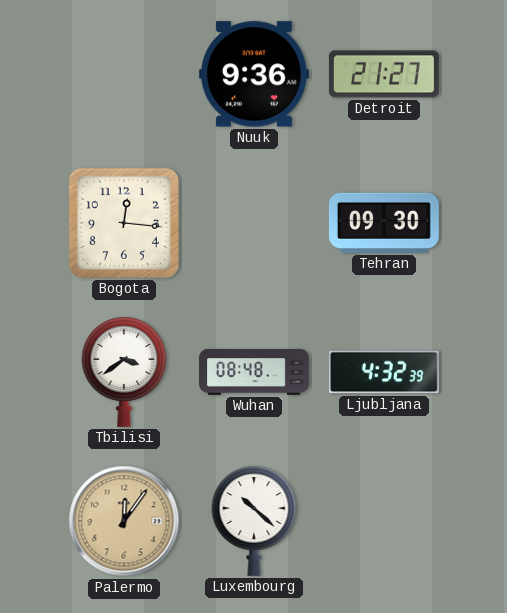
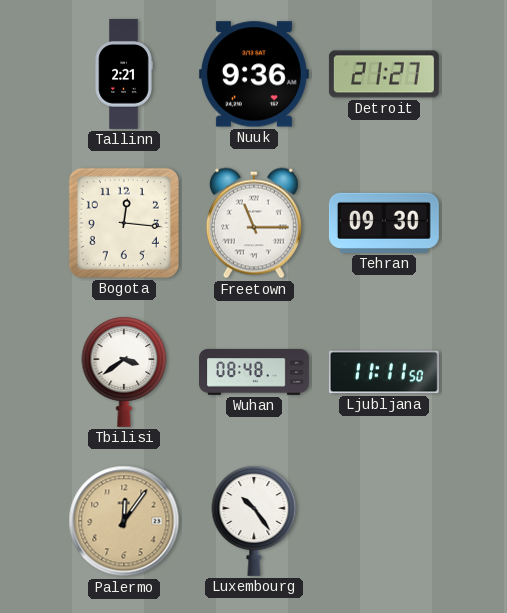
Tallinn: none -> 2:21 (124, 74)
Freetown: none -> 11:15 (254, 223)
Ljubljana: 4:32 -> 11:11 (384, 372)
Luxembourg: 10:22 -> 10:24 (254, 521)
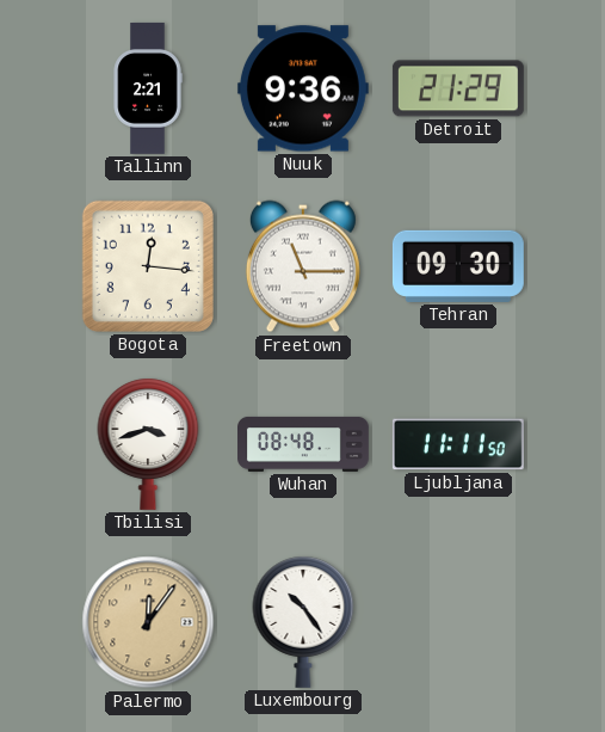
Detroit: 21:27 -> 21:29 (458, 88)
Tbilisi: 3:39 -> 3:42 (148, 444)
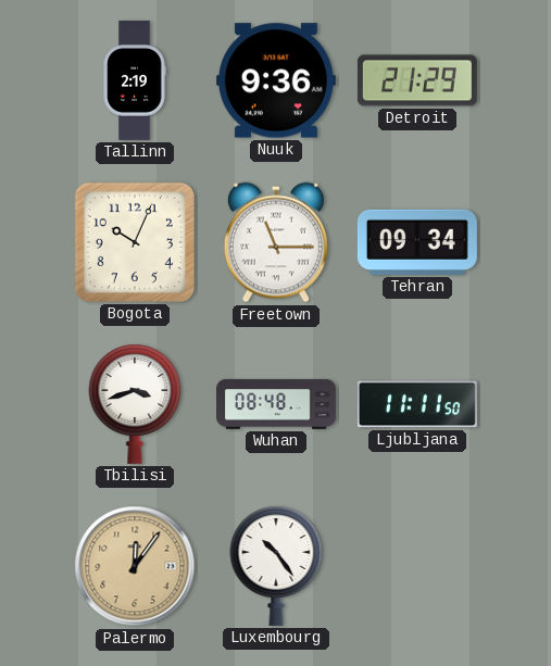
Tallinn: 2:21 -> 2:19 (135, 80)
Bogota: 12:16 -> 10:04 (135, 242)
Tehran: 09:30 -> 09:34 (417, 242)
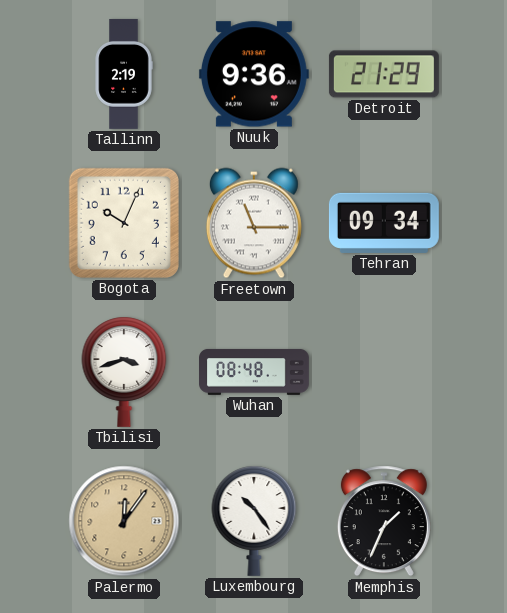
Ljubljana: 11:11 -> none (417, 404)
Memphis: none -> 1:34 (384, 521)
